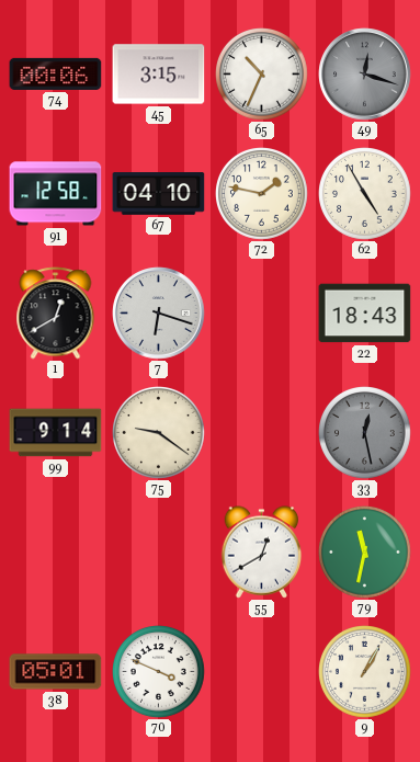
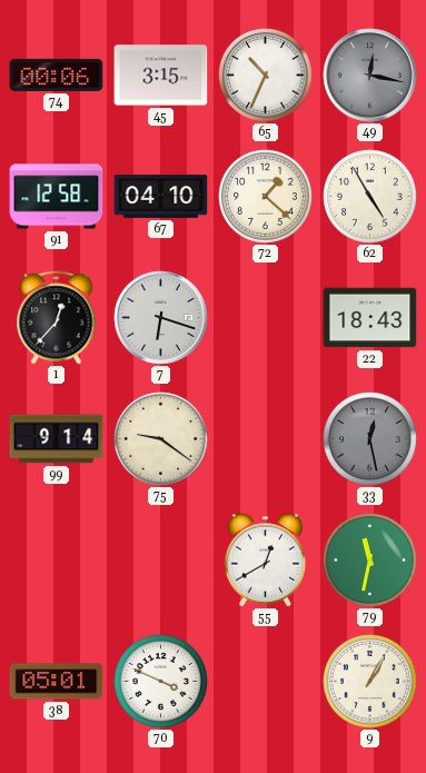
49: 12:18 -> 12:17 (370, 76)
72: 1:47 -> 1:22 (266, 197)
1: 12:40 -> 12:37 (57, 318)
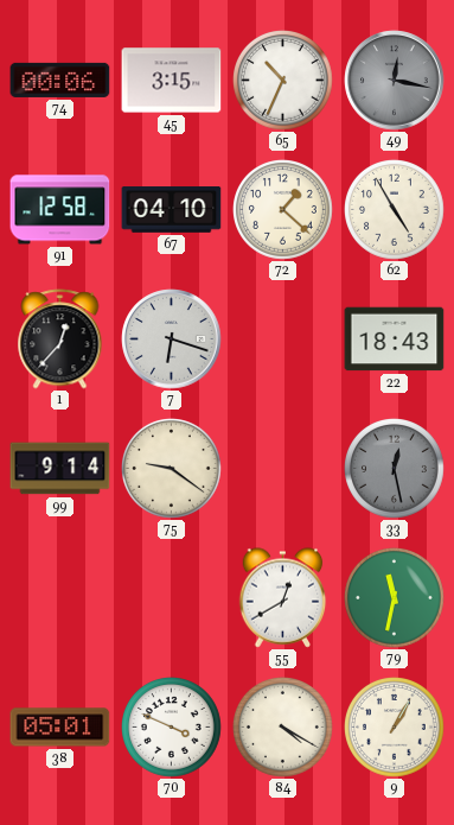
84: none -> 4:20 (283, 728)
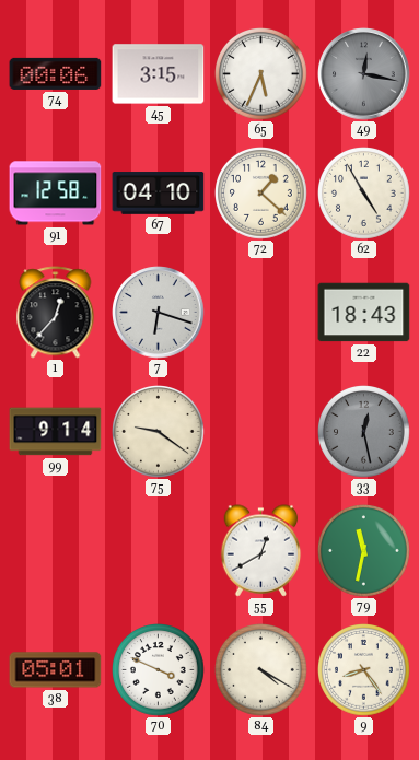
65: 10:34 -> 5:34 (261, 74)
9: 1:05 -> 8:24 (364, 670)
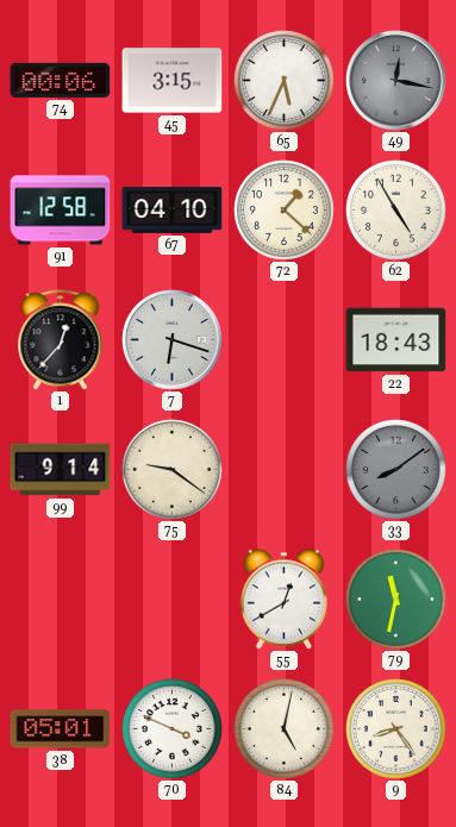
33: 12:28 -> 8:09 (396, 470)
84: 4:20 -> 5:02 (285, 729)
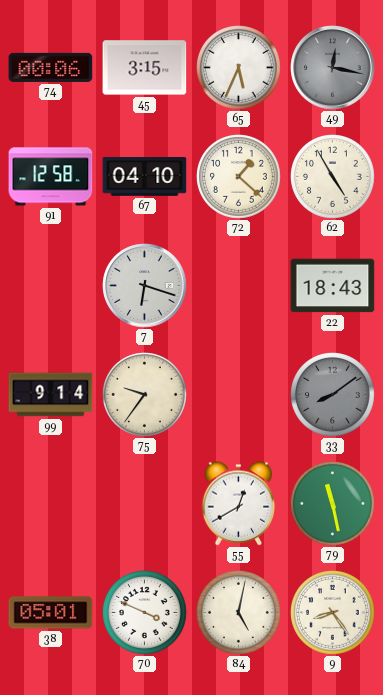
1: 12:37 -> none (61, 340)
75: 9:21 -> 9:36 (145, 395)
79: 11:32 -> 11:28 (333, 504)
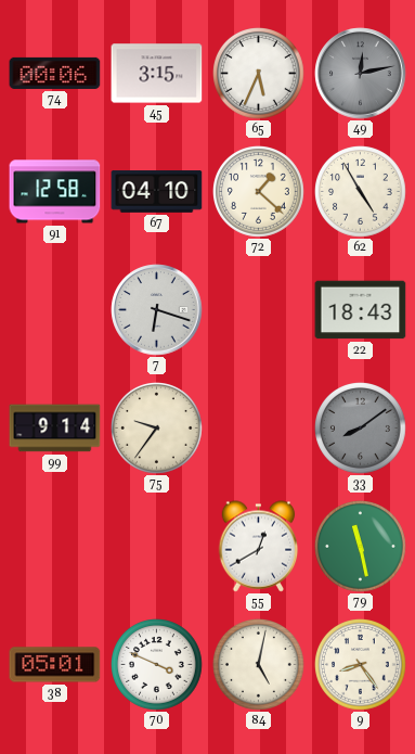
49: 12:17 -> 12:13 (361, 74)
